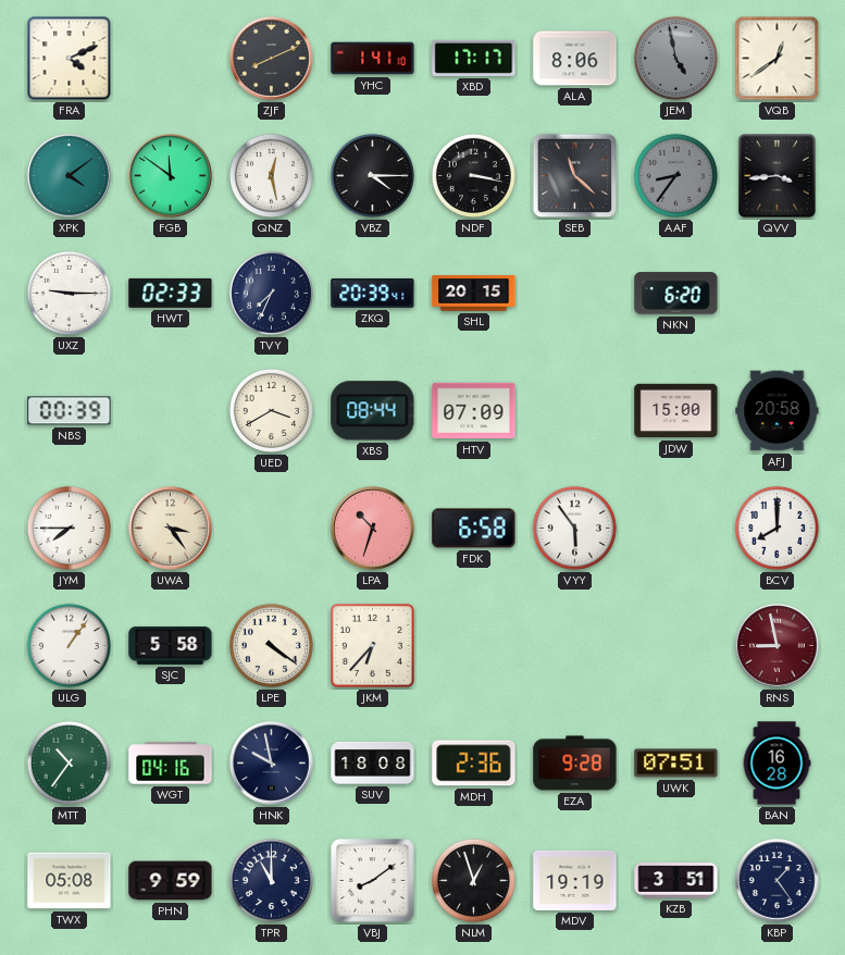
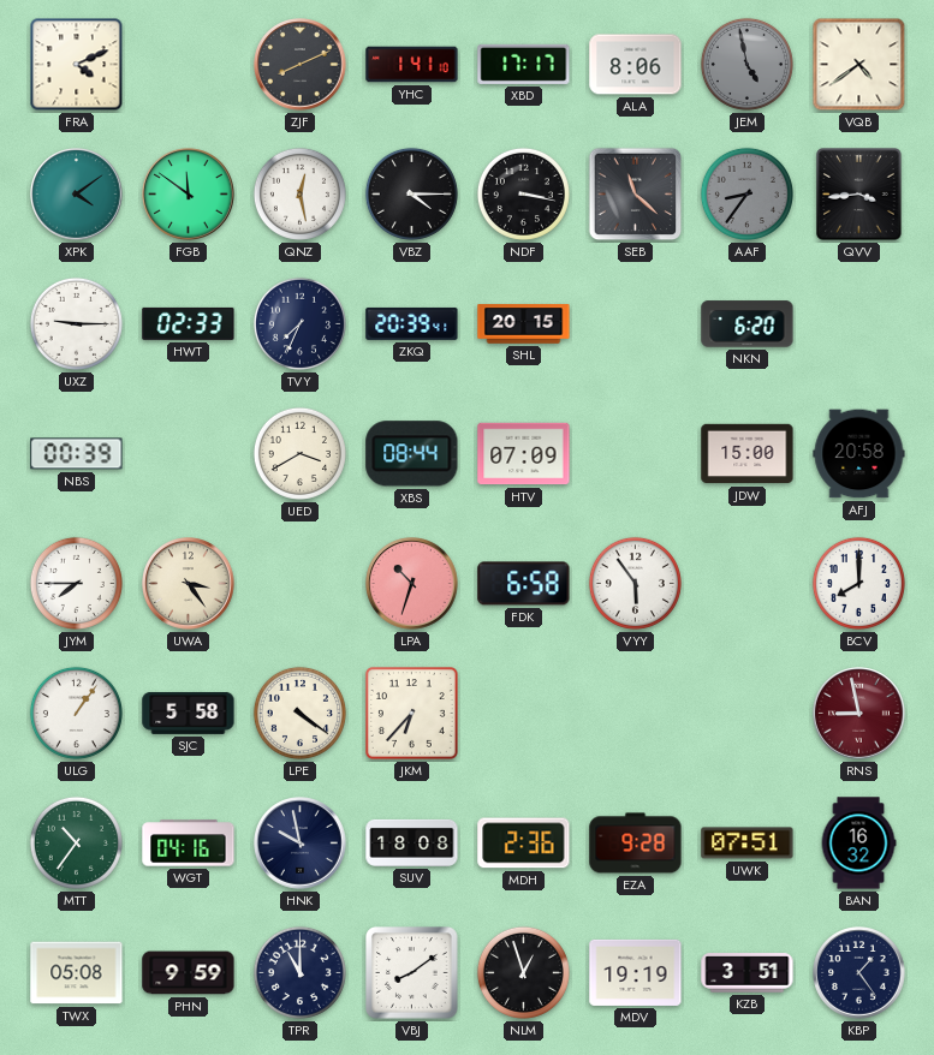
VQB: 12:39 -> 4:39 (859, 65)
BAN: 16:28 -> 16:32 (858, 844)
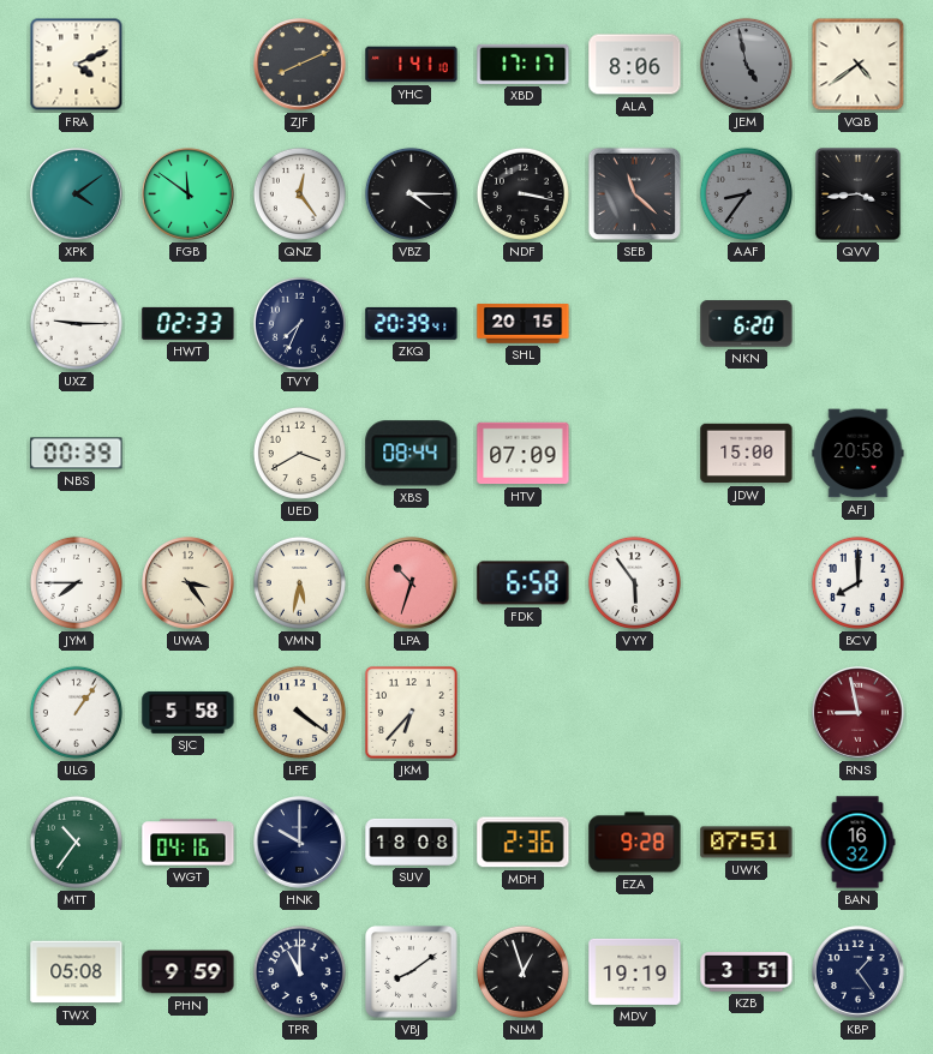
QNZ: 12:28 -> 12:24 (299, 193)
VMN: none -> 5:32 (299, 582)
HNK: 9:58 -> 10:00 (300, 843)
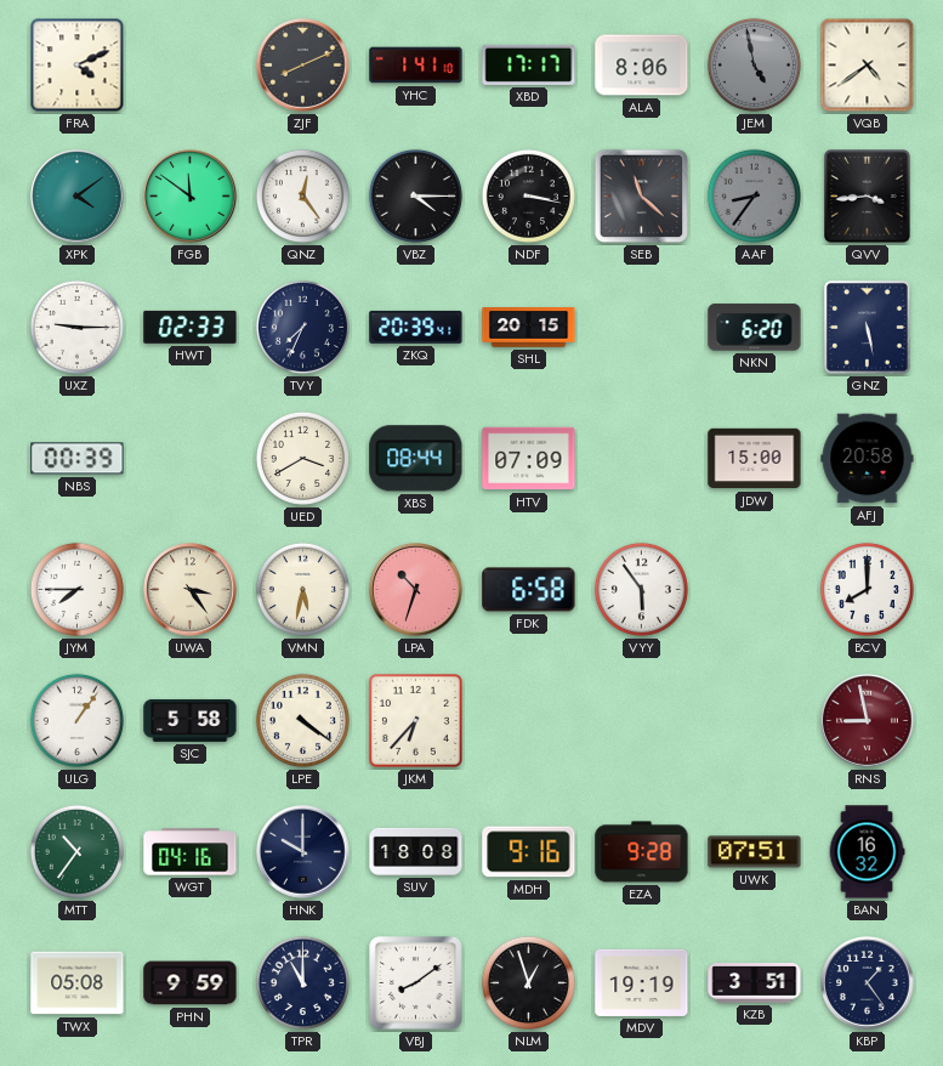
GNZ: none -> 5:28 (868, 328)
MDH: 2:36 -> 9:16 (529, 852)
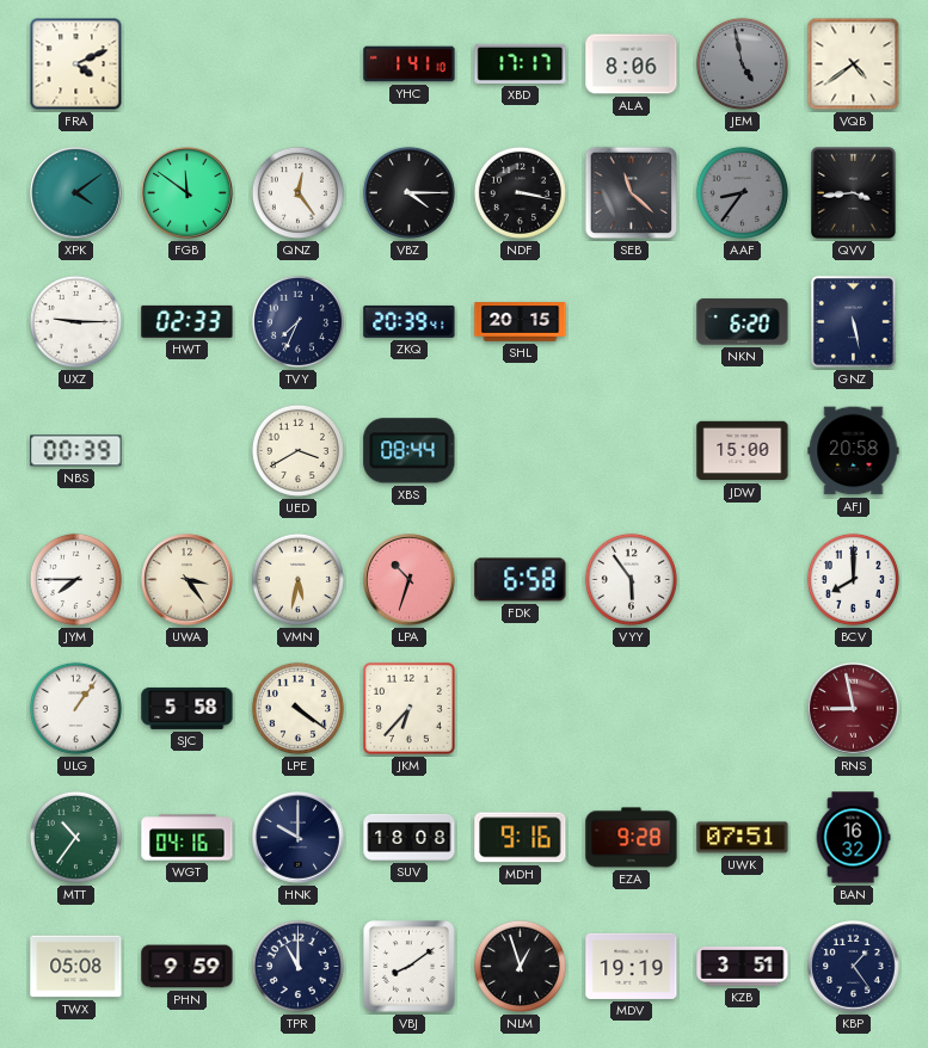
ZJF: 8:11 -> none (303, 66)
HTV: 07:09 -> none (529, 459)
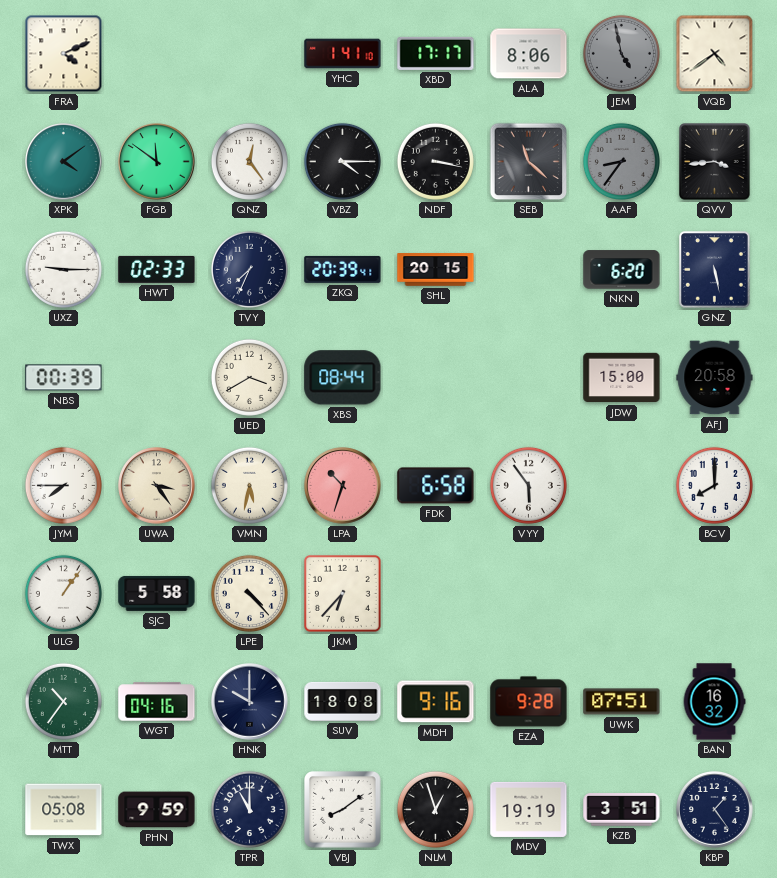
LPE: 4:21 -> 4:23 (249, 593)
RNS: 8:58 -> none (854, 709)
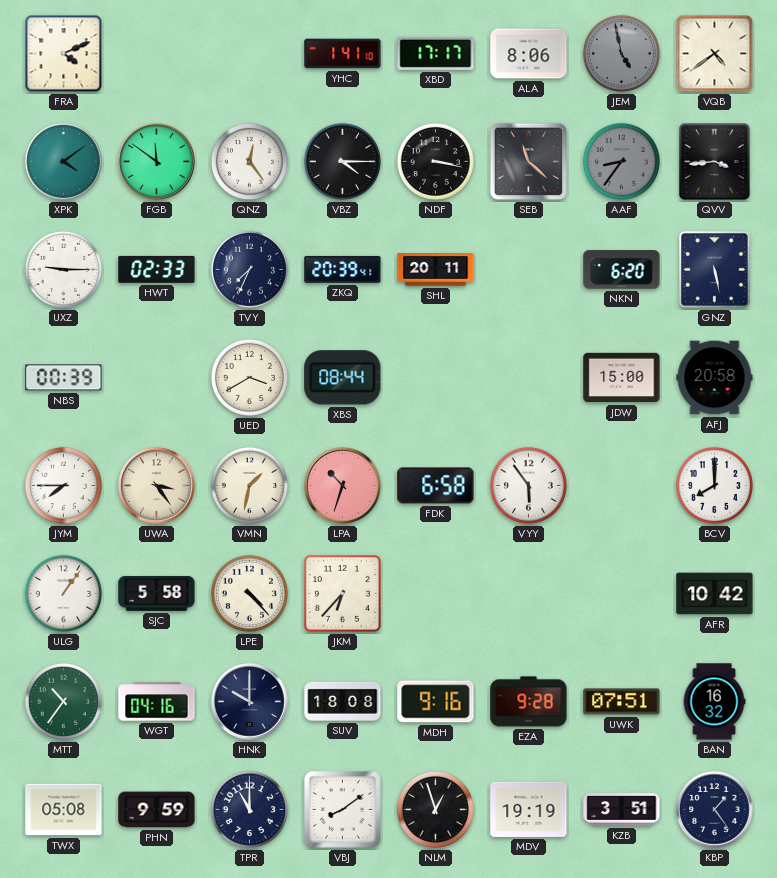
SHL: 20:15 -> 20:11 (436, 270)
VMN: 5:32 -> 1:32 (249, 485)
AFR: none -> 10:42 (715, 594)
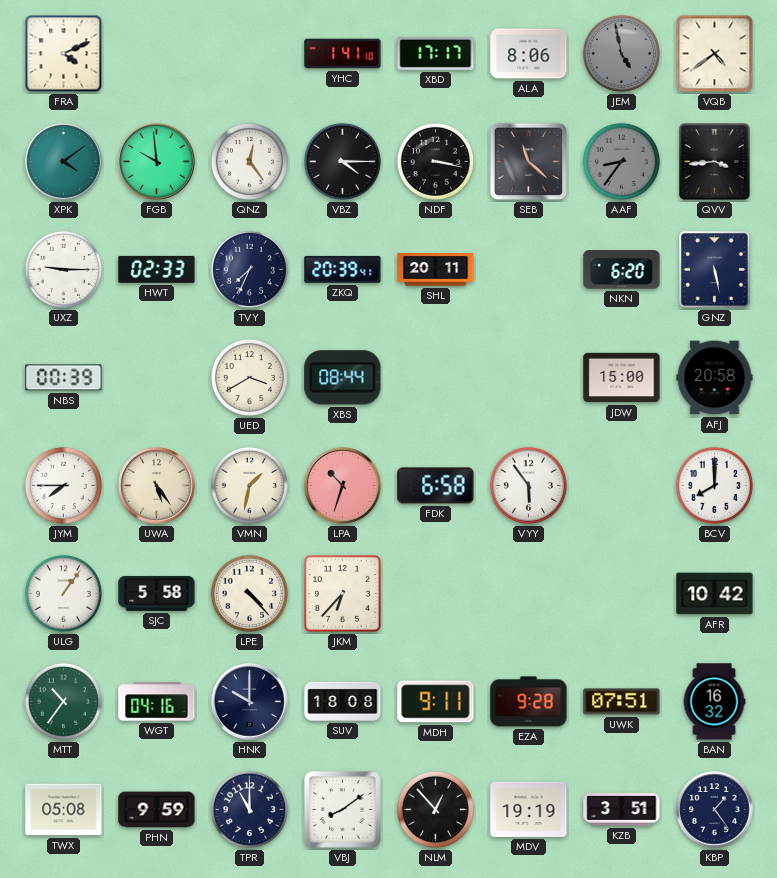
FGB: 11:51 -> 9:59 (157, 162)
UWA: 3:24 -> 5:24 (157, 486)
MDH: 9:16 -> 9:11 (436, 702)
NLM: 12:57 -> 12:53 (435, 809)
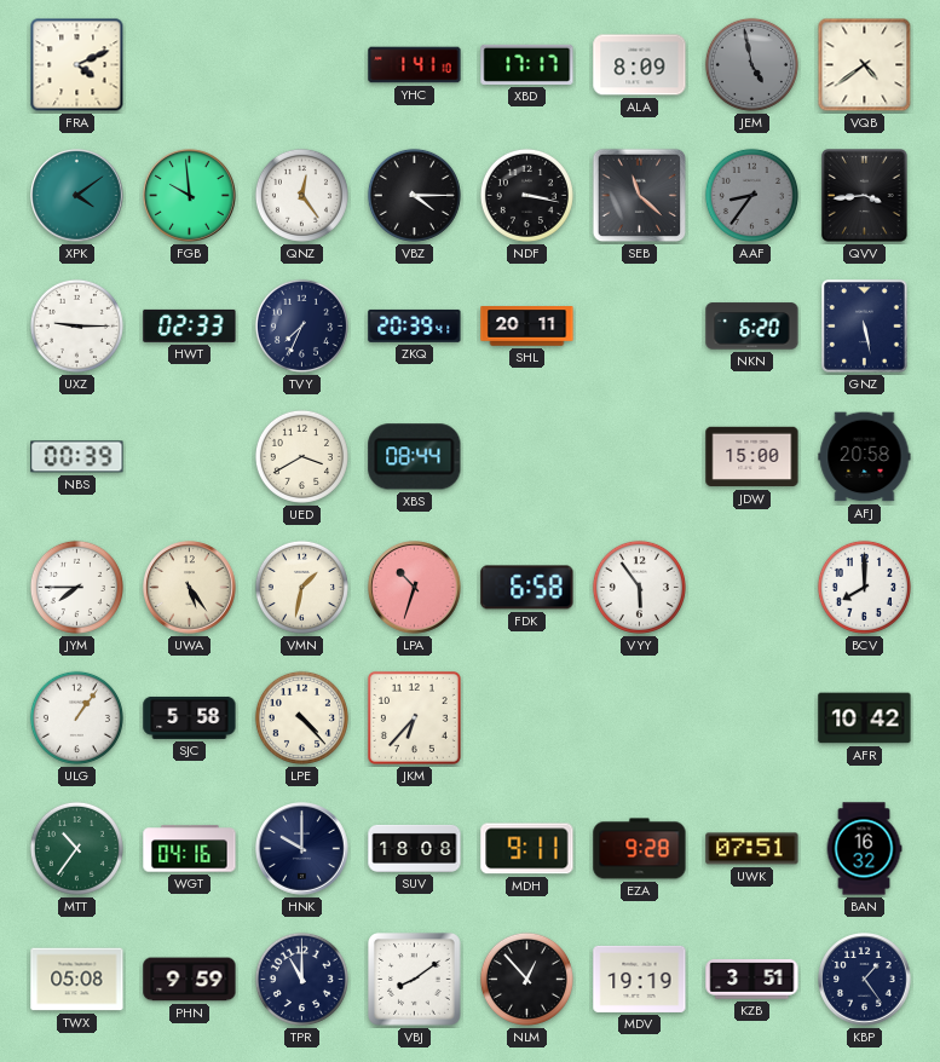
ALA: 8:06 -> 8:09 (640, 65)
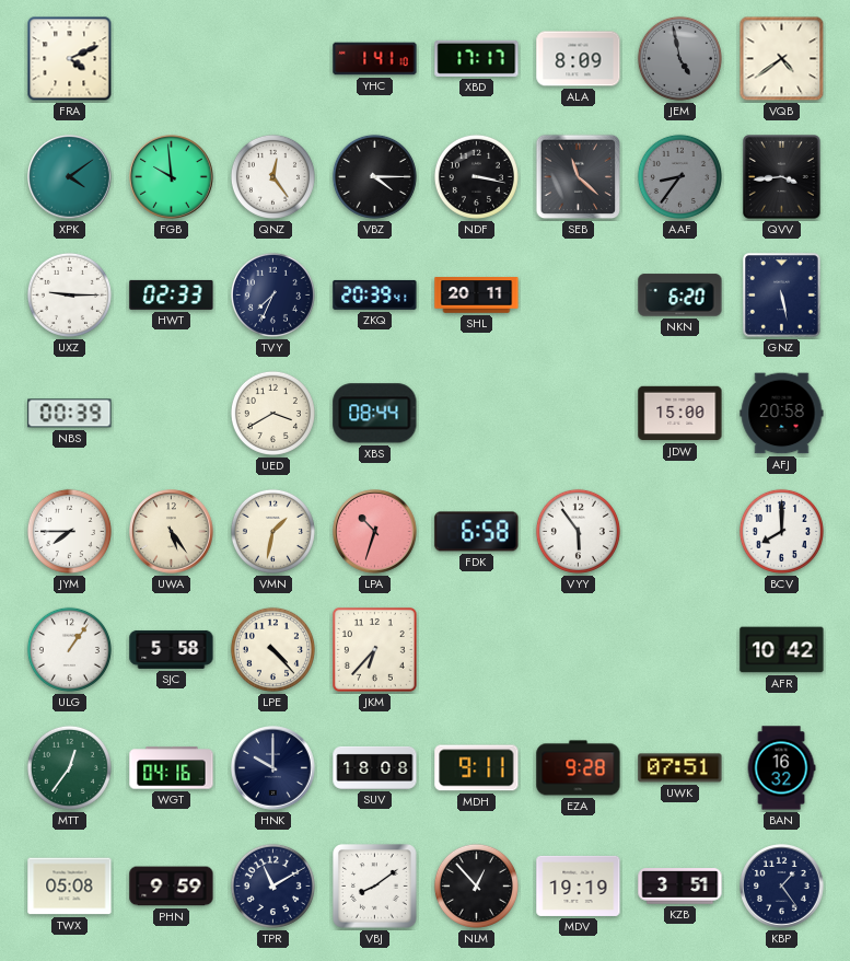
MTT: 10:36 -> 12:36 (69, 767)
TPR: 11:00 -> 11:10 (272, 885)
